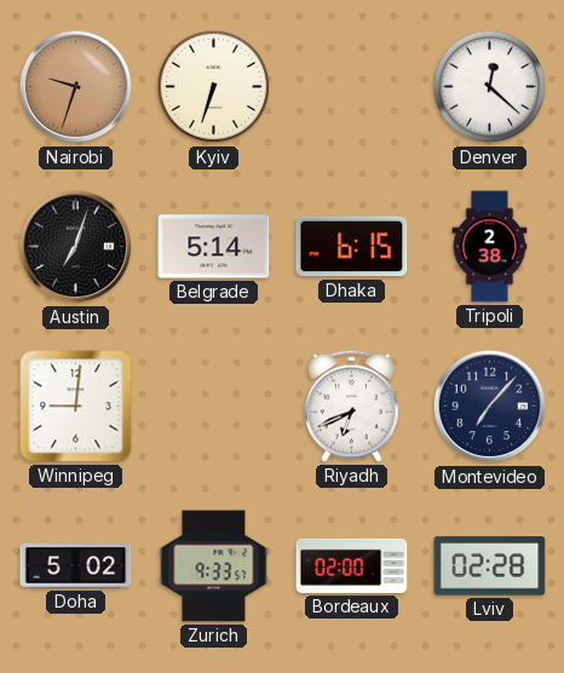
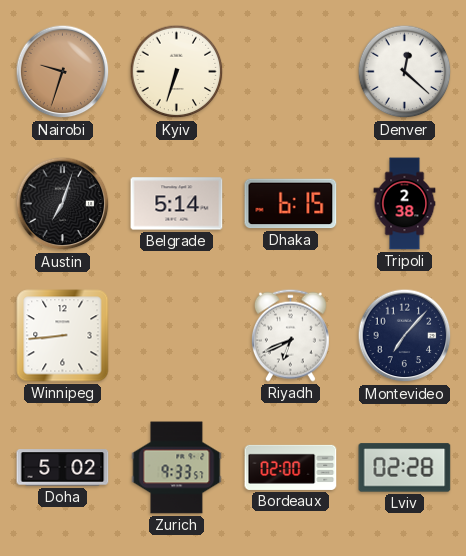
Winnipeg: 9:01 -> 8:44 (63, 336)
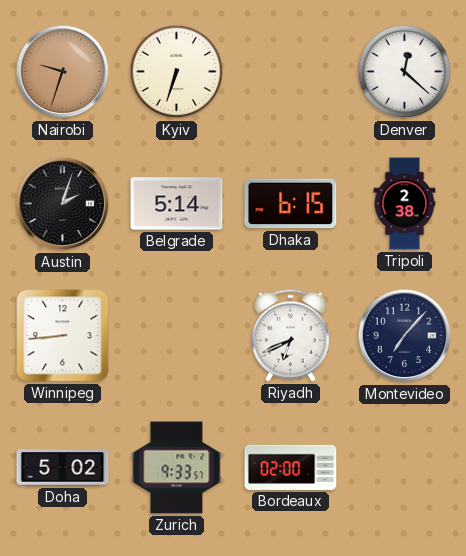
Austin: 7:03 -> 2:03 (63, 204)
Lviv: 02:28 -> none (405, 468)
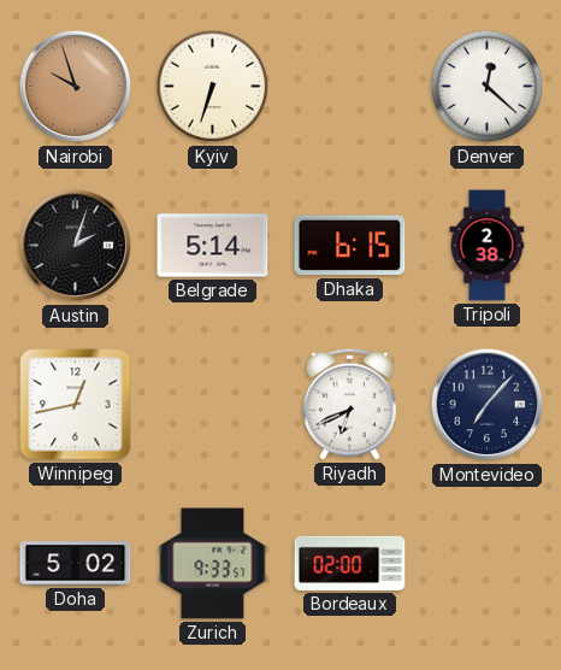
Nairobi: 9:33 -> 9:57 (76, 87)
Winnipeg: 8:44 -> 12:43 (76, 405)
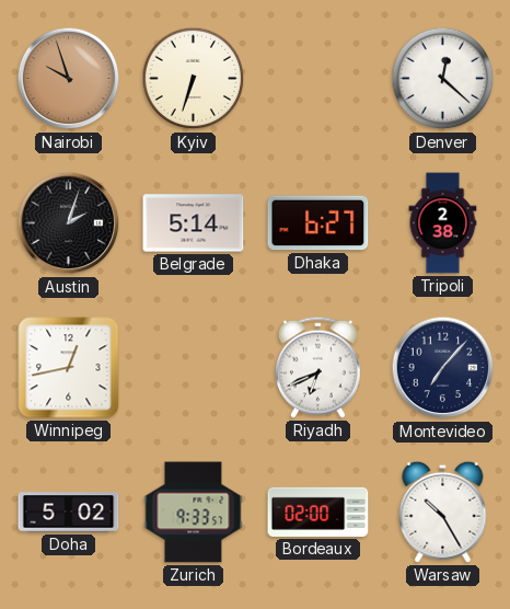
Dhaka: 6:15 -> 6:27 (318, 223)
Warsaw: none -> 10:25 (443, 512)
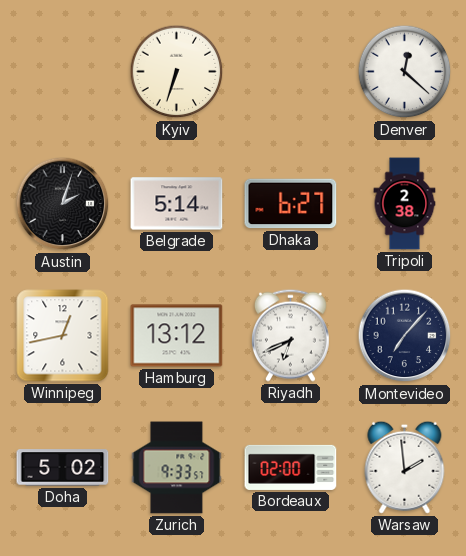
Nairobi: 9:57 -> none (69, 79)
Hamburg: none -> 13:12 (177, 336)
Warsaw: 10:25 -> 1:59 (405, 467)
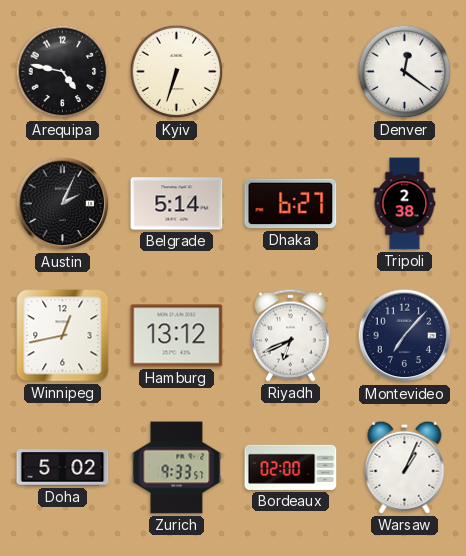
Arequipa: none -> 4:47 (63, 72)
Denver: 12:22 -> 12:21 (405, 72)
Austin: 2:03 -> 2:04 (63, 204)
Warsaw: 1:59 -> 1:04 (405, 467)
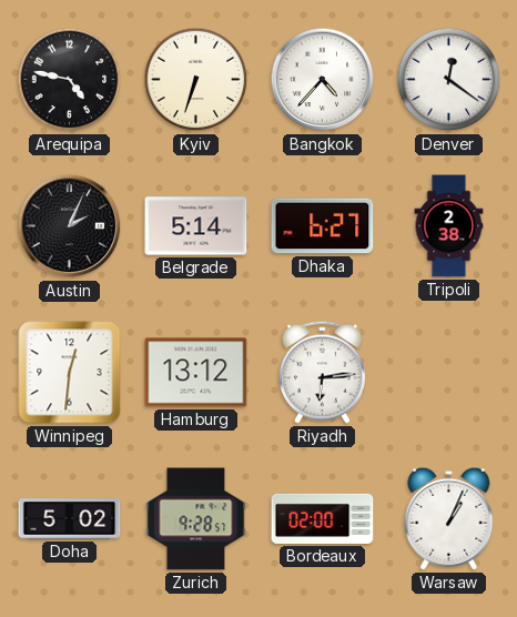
Bangkok: none -> 4:37 (323, 80)
Winnipeg: 12:43 -> 12:31 (70, 373)
Riyadh: 6:41 -> 6:14 (322, 372)
Montevideo: 7:07 -> none (405, 336)
Zurich: 9:33 -> 9:28 (196, 519)
